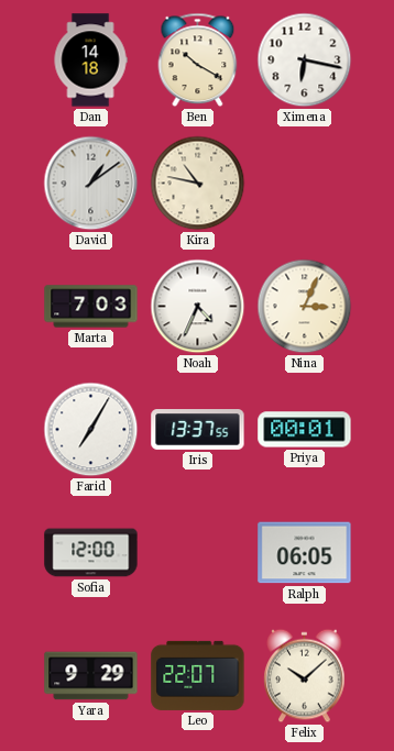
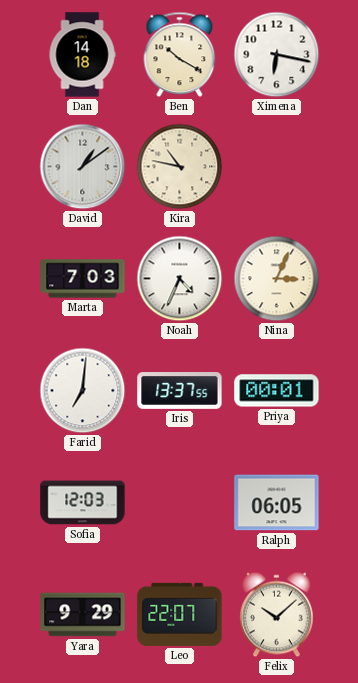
Farid: 7:05 -> 7:01 (83, 391)
Sofia: 12:00 -> 12:03 (83, 503)
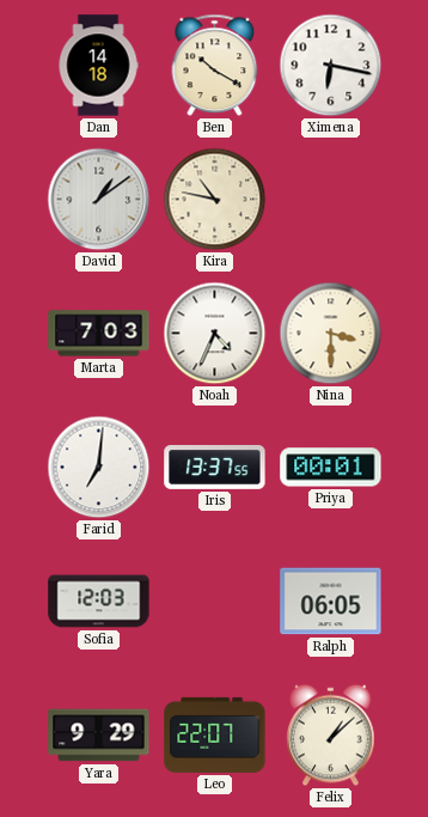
Nina: 3:04 -> 3:30 (331, 334)
Felix: 10:08 -> 1:08 (331, 736)
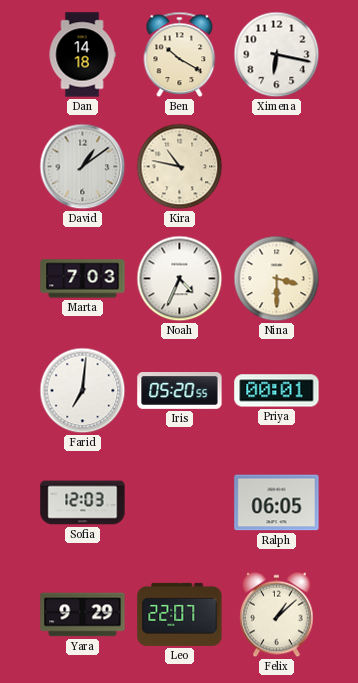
Iris: 13:37 -> 05:20 (180, 391)
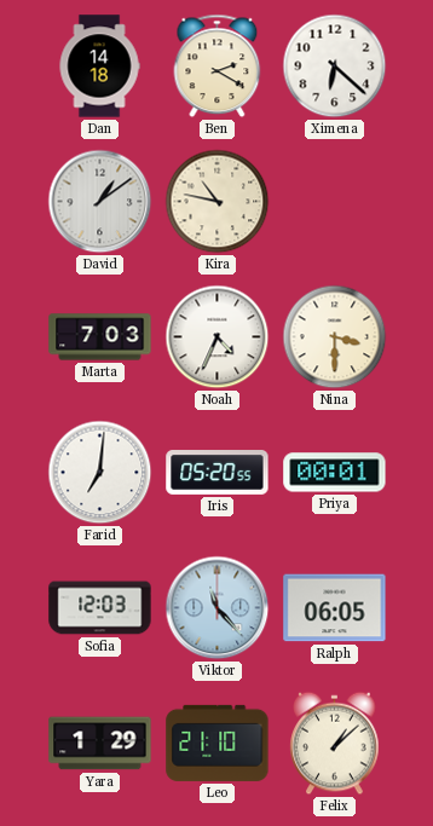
Ben: 10:20 -> 2:20 (218, 67)
Ximena: 6:17 -> 6:22 (335, 67)
Viktor: none -> 11:23 (218, 608)
Yara: 9:29 -> 1:29 (100, 744)
Leo: 22:07 -> 21:10 (218, 743)
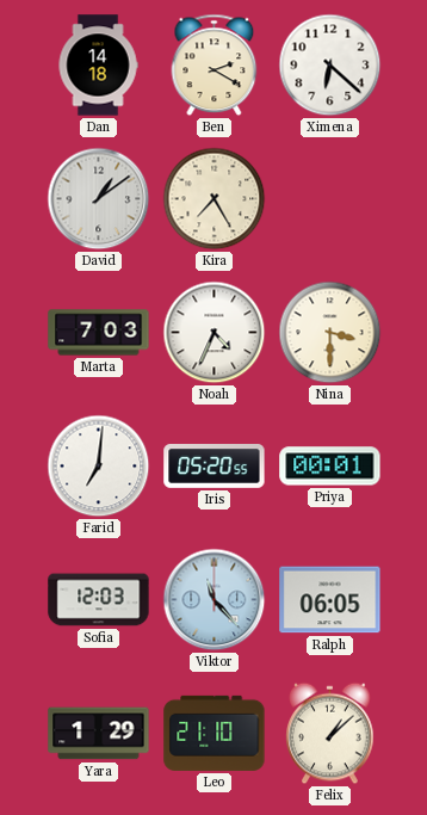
Kira: 10:47 -> 7:25 (215, 199)
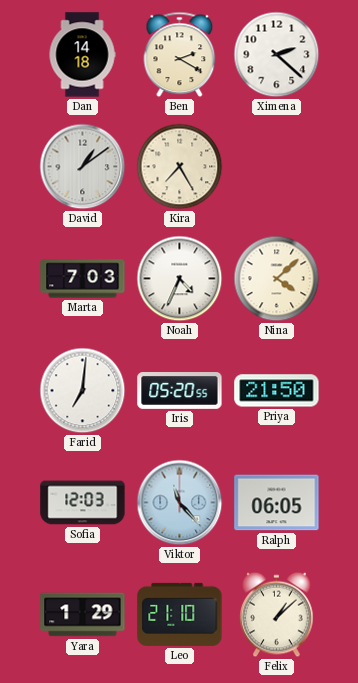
Ximena: 6:22 -> 2:22 (277, 55)
Nina: 3:30 -> 4:08 (277, 279)
Priya: 00:01 -> 21:50 (277, 391)
